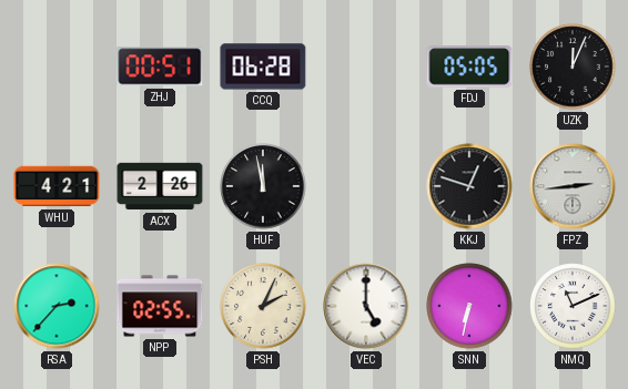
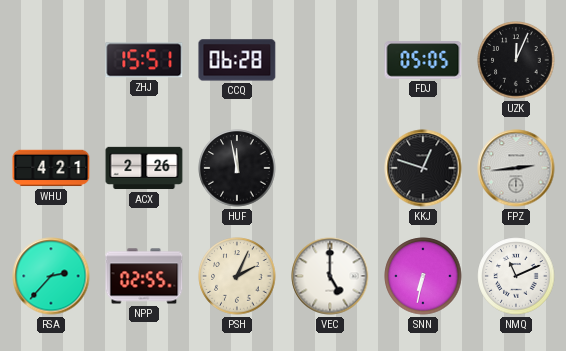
ZHJ: 00:51 -> 15:51 (144, 60)
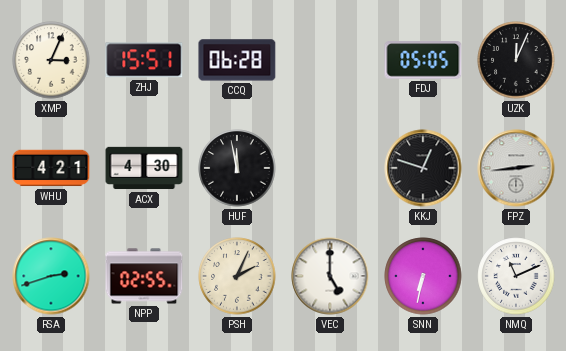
XMP: none -> 3:04 (51, 60)
ACX: 2:26 -> 4:30 (144, 168)
RSA: 2:37 -> 2:42 (51, 276)
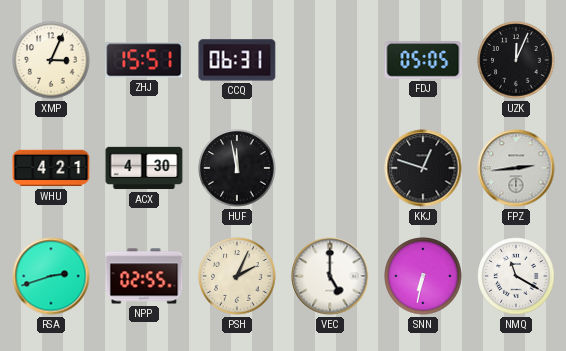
CCQ: 06:28 -> 06:31 (237, 60)
NMQ: 11:11 -> 11:20 (516, 276)
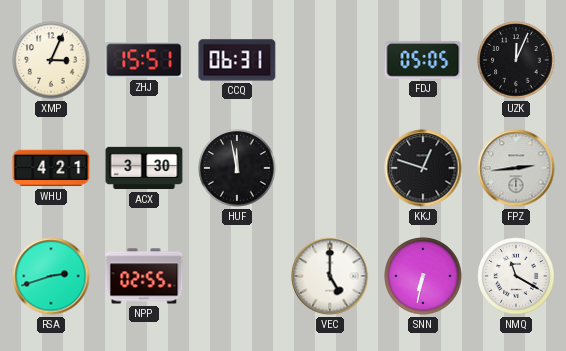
ACX: 4:30 -> 3:30 (144, 168)
PSH: 2:04 -> none (237, 276)
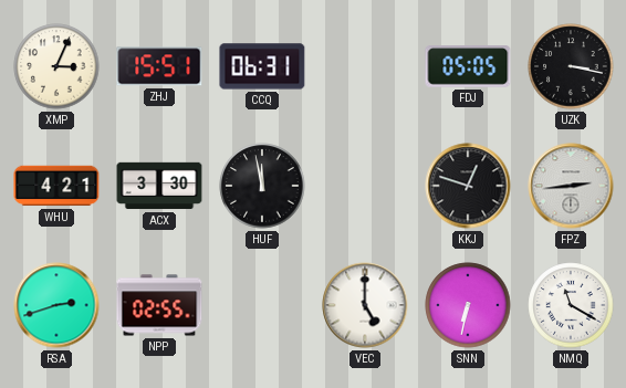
UZK: 12:04 -> 3:17 (571, 66)
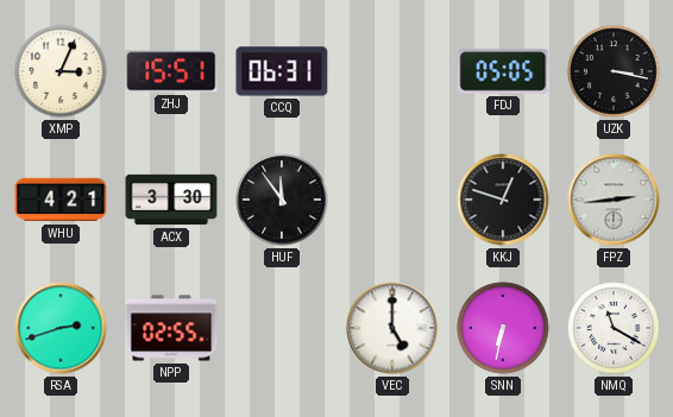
HUF: 11:58 -> 11:54 (282, 200)
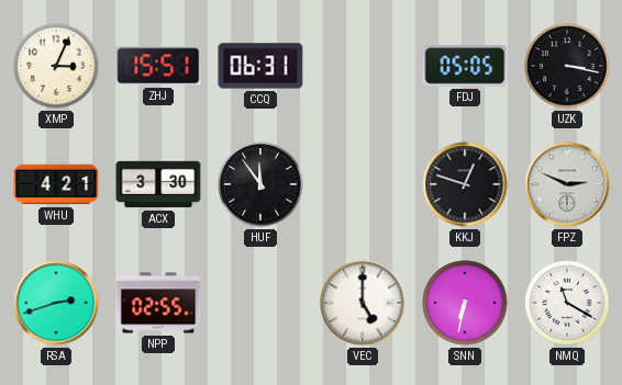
FPZ: 2:44 -> 2:49 (567, 184)
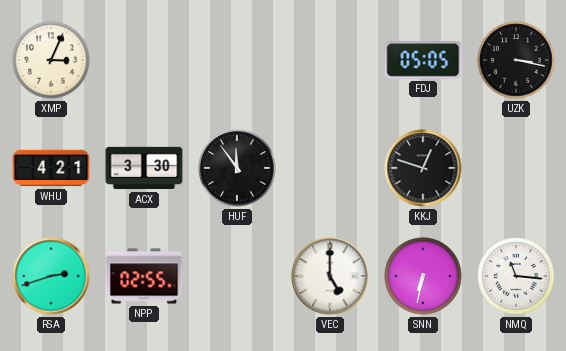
ZHJ: 15:51 -> none (158, 66)
CCQ: 06:31 -> none (260, 66)
FPZ: 2:49 -> none (567, 184)
NMQ: 11:20 -> 11:16 (516, 276)
